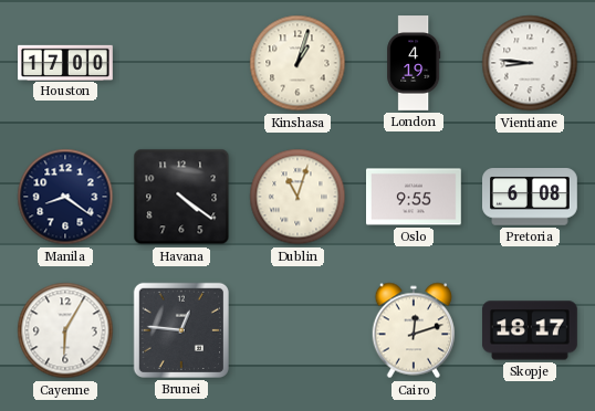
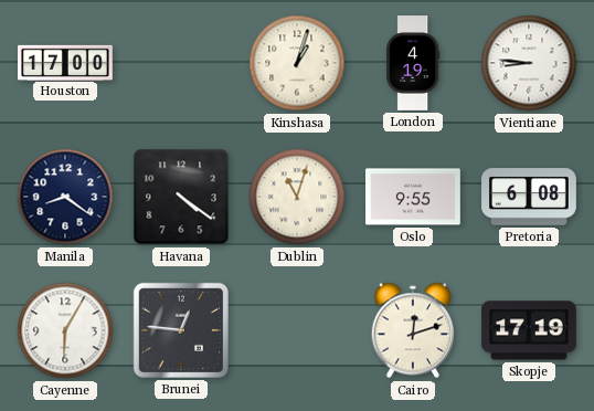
Skopje: 18:17 -> 17:19 (529, 330)
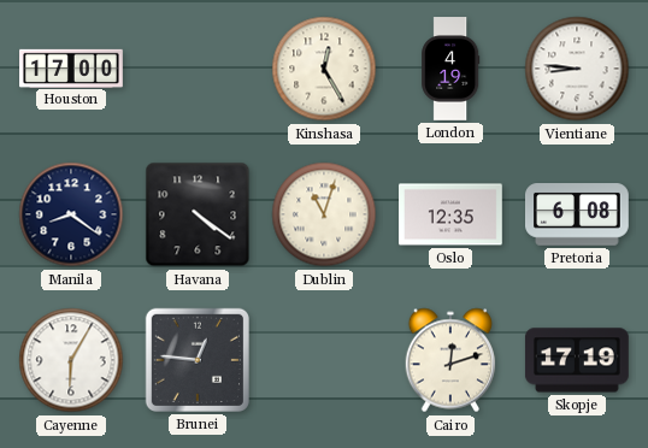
Kinshasa: 1:03 -> 12:25 (324, 69)
Oslo: 9:55 -> 12:35 (452, 214)
